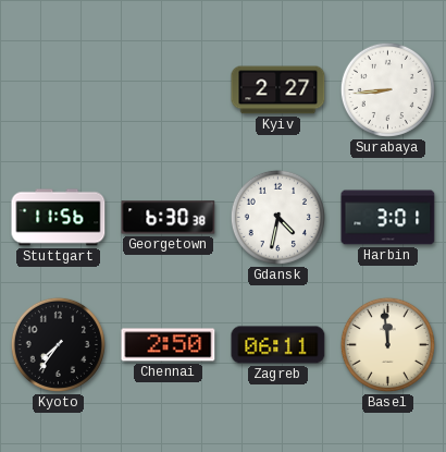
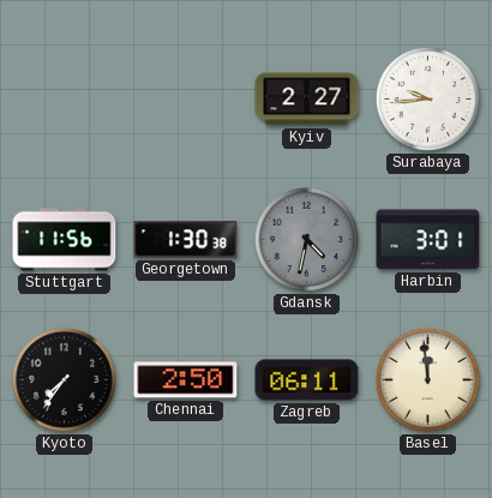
Surabaya: 8:44 -> 9:44 (427, 98)
Georgetown: 6:30 -> 1:30 (186, 240)
Gdansk dial: white -> grey (306, 239)
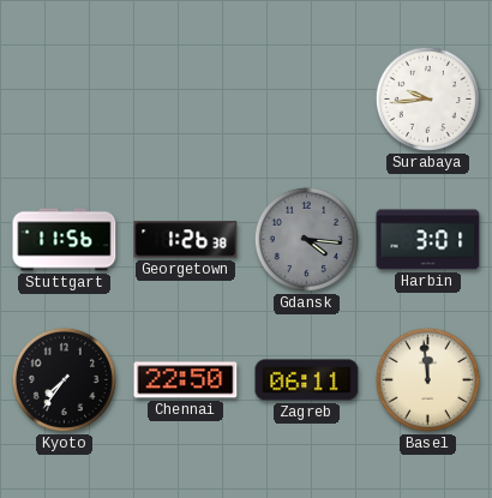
Kyiv: 2:27 -> none (307, 100)
Georgetown: 1:30 -> 1:26 (186, 240)
Gdansk: 4:32 -> 4:16 (306, 239)
Chennai: 2:50 -> 22:50 (186, 380)
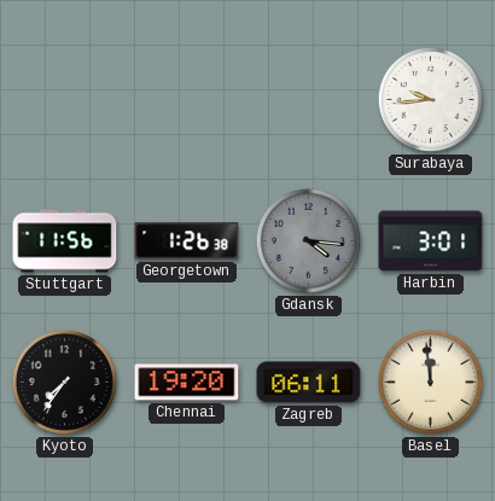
Chennai: 22:50 -> 19:20 (187, 383)
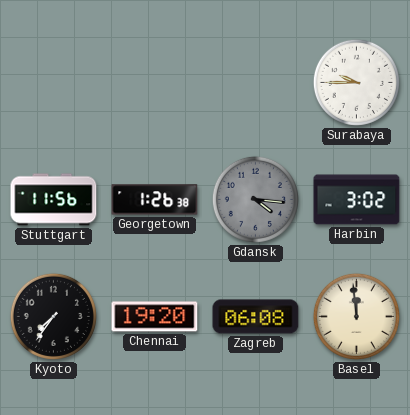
Surabaya: 9:44 -> 9:45 (356, 82)
Harbin: 3:01 -> 3:02 (357, 200)
Zagreb: 06:11 -> 06:08 (256, 317)
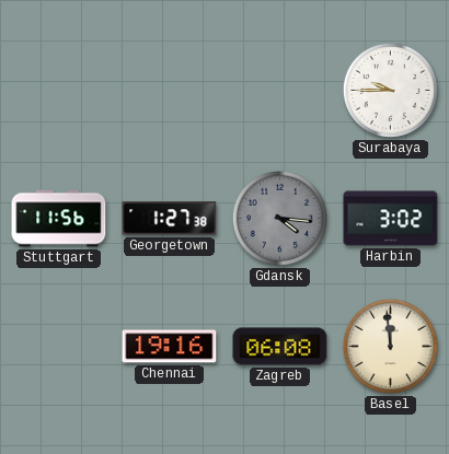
Georgetown: 1:26 -> 1:27 (170, 219)
Kyoto: 7:36 -> none (53, 316)
Chennai: 19:20 -> 19:16 (170, 347)
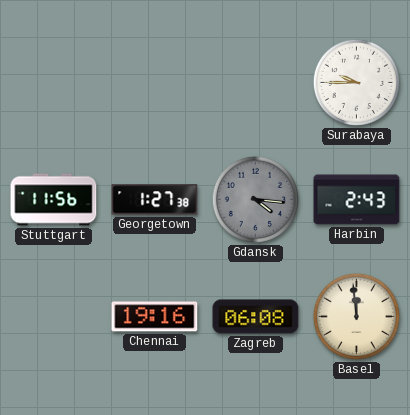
Harbin: 3:02 -> 2:43 (357, 200)
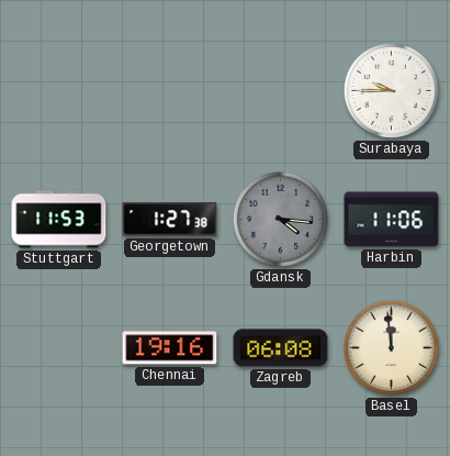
Stuttgart: 11:56 -> 11:53 (59, 220)
Harbin: 2:43 -> 11:06 (392, 220)
